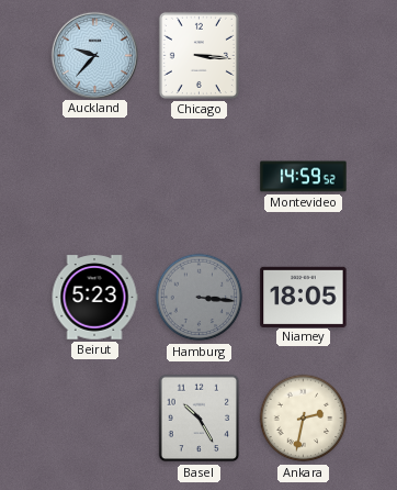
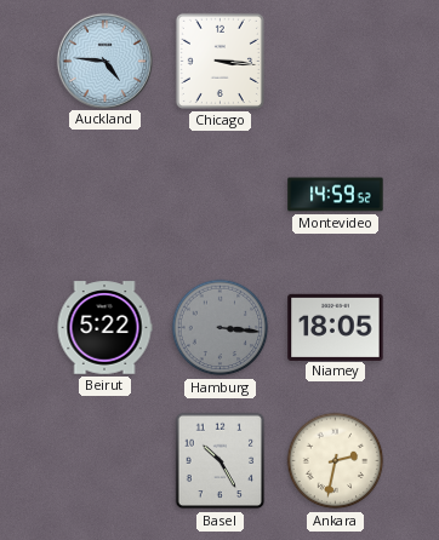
Auckland: 9:37 -> 4:46 (104, 61)
Beirut: 5:23 -> 5:22 (104, 328)
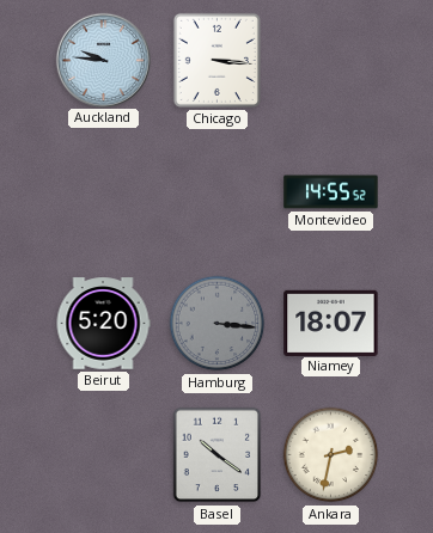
Auckland: 4:46 -> 9:46 (103, 60)
Montevideo: 14:59 -> 14:55 (331, 192)
Beirut: 5:22 -> 5:20 (103, 324)
Niamey: 18:05 -> 18:07 (331, 323)
Basel: 10:25 -> 10:21 (218, 455)
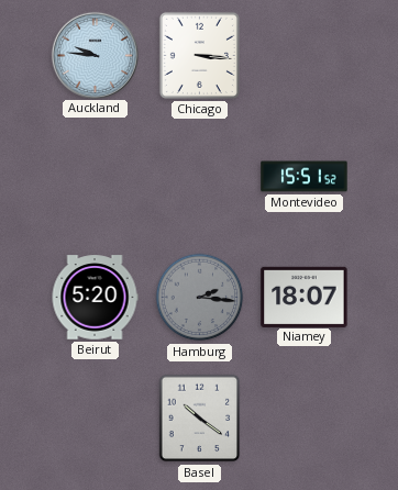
Montevideo: 14:55 -> 15:51 (305, 177)
Hamburg: 3:16 -> 2:16 (200, 298)
Ankara: 2:32 -> none (331, 455)
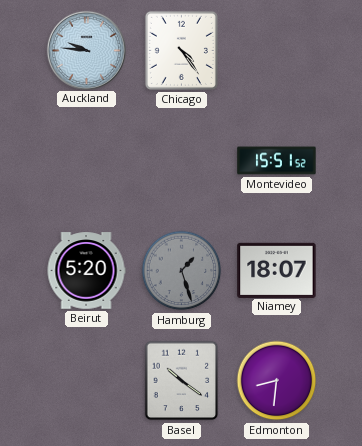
Chicago: 3:16 -> 4:24 (181, 50)
Hamburg: 2:16 -> 1:27 (182, 271)
Edmonton: none -> 8:31 (277, 381)
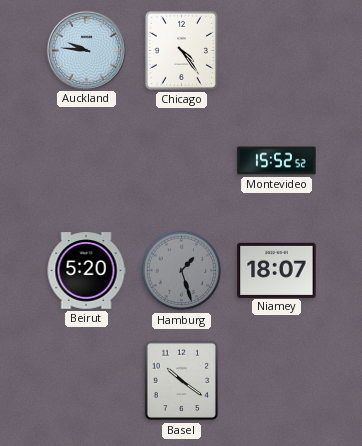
Montevideo: 15:51 -> 15:52 (277, 161)
Edmonton: 8:31 -> none (277, 381)
